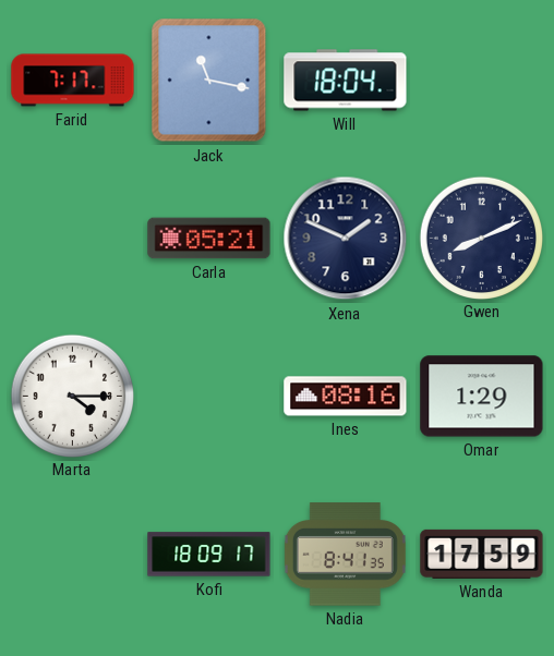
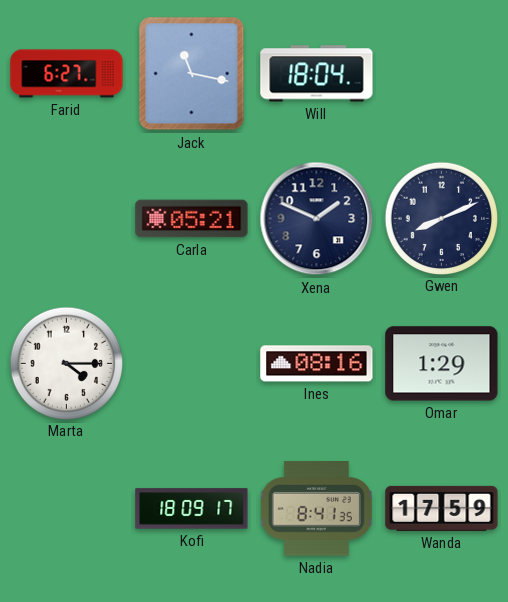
Farid: 7:17 -> 6:27 (67, 74)
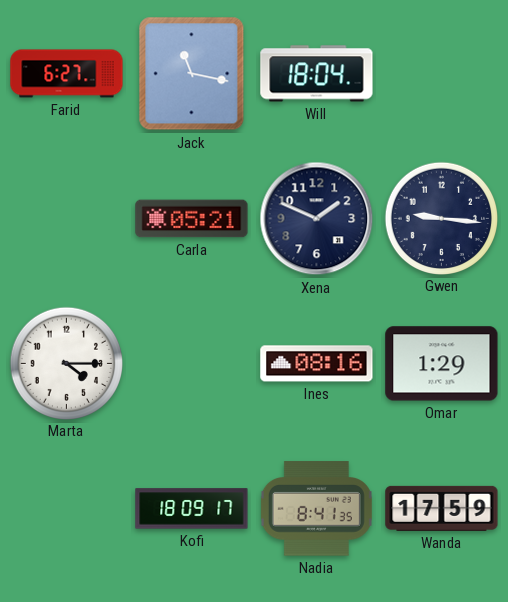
Gwen: 8:11 -> 9:16 (441, 218)
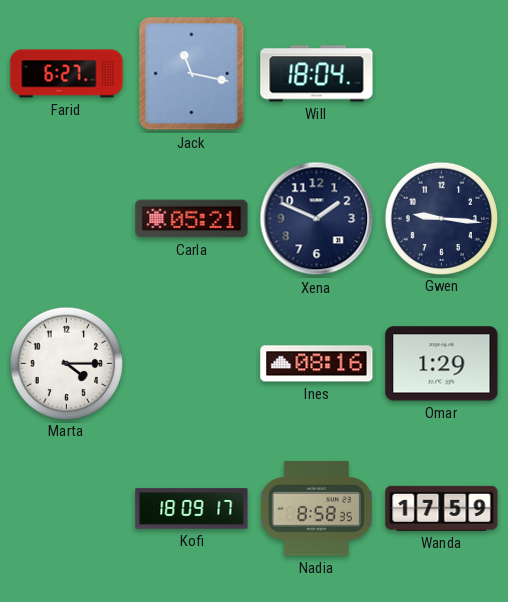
Nadia: 8:41 -> 8:58 (316, 509)
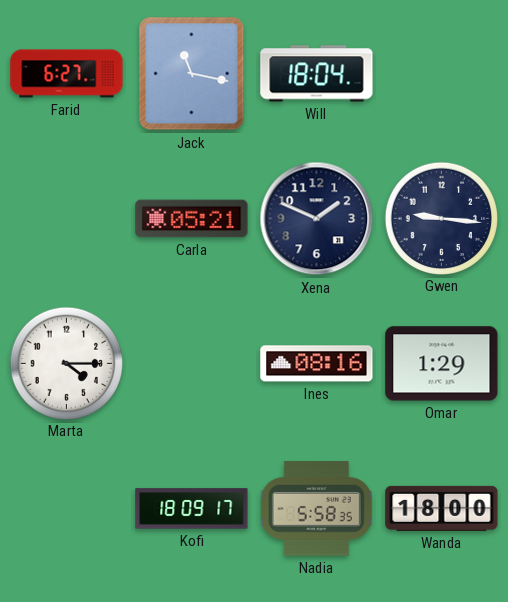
Nadia: 8:58 -> 5:58 (316, 509)
Wanda: 17:59 -> 18:00 (442, 508)
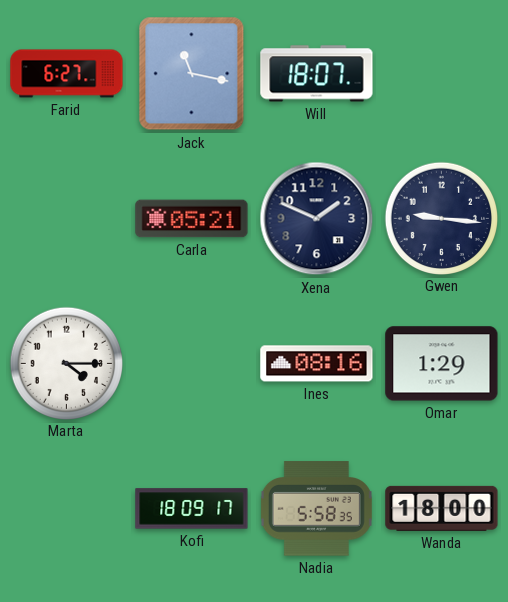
Will: 18:04 -> 18:07 (317, 74)
